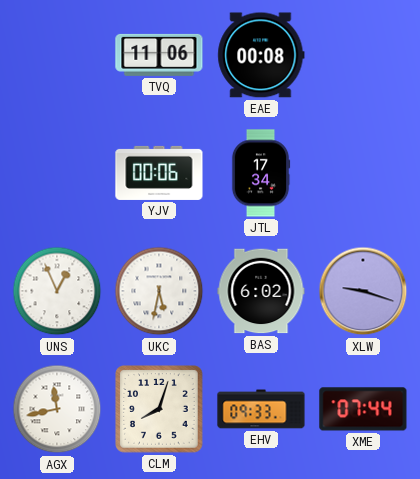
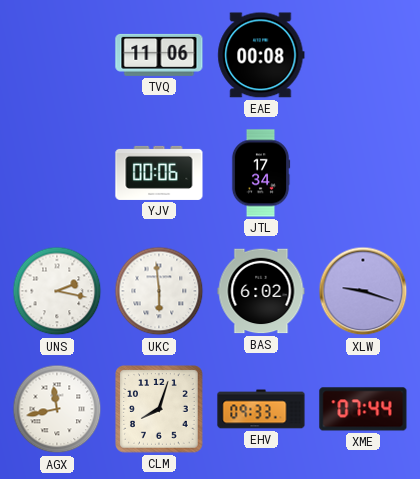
UNS: 12:56 -> 2:17 (57, 291)
UKC: 5:32 -> 5:59 (159, 291)
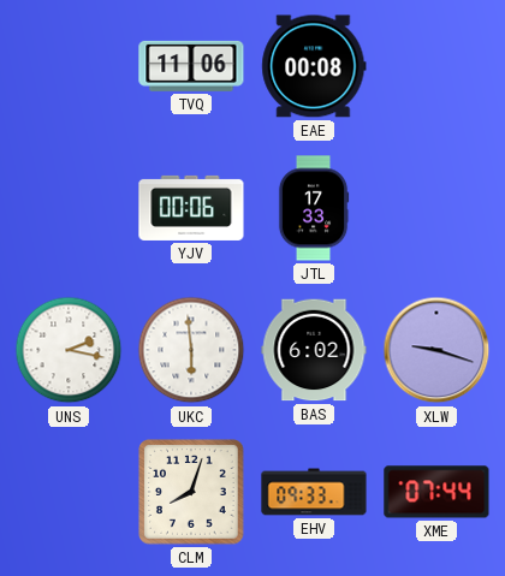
JTL: 17:34 -> 17:33 (314, 208)
AGX: 11:43 -> none (57, 409)
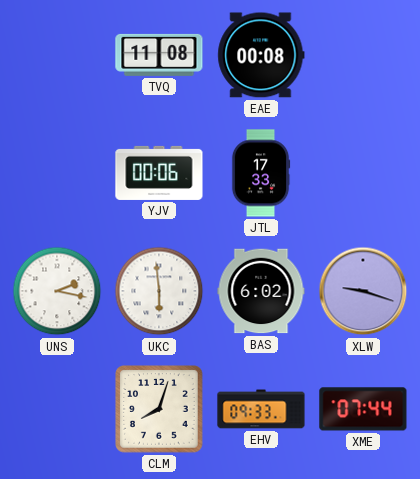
TVQ: 11:06 -> 11:08 (159, 55)
